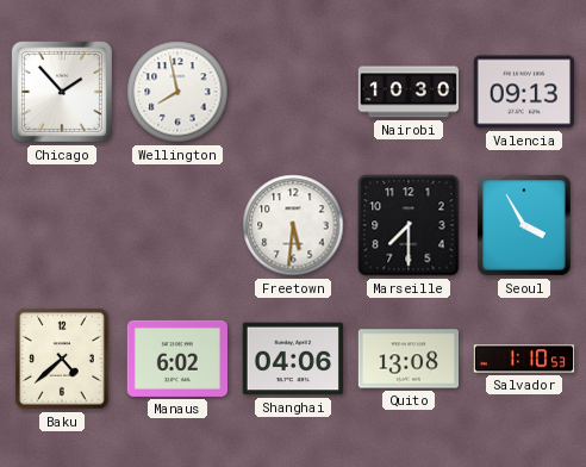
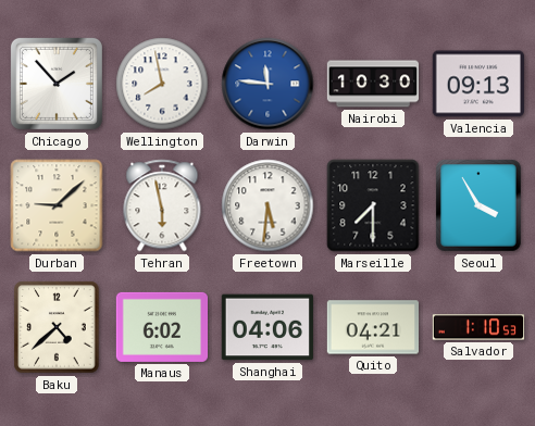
Darwin: none -> 11:46 (267, 84)
Durban: none -> 9:08 (57, 205)
Tehran: none -> 5:58 (162, 205)
Quito: 13:08 -> 04:21 (372, 327)
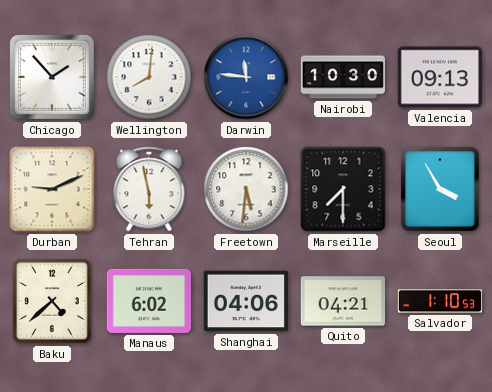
Wellington: 7:58 -> 8:01 (149, 77)
Durban: 9:08 -> 9:11 (52, 189)
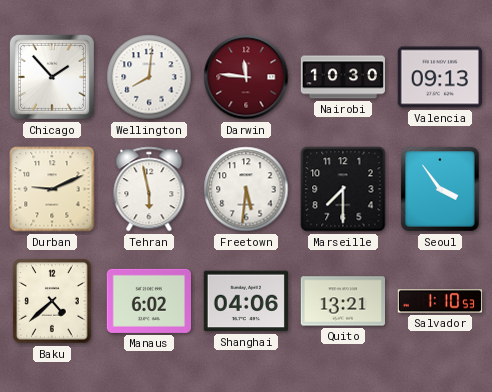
Darwin dial: blue -> burgundy (246, 77)
Seoul: 3:55 -> 3:54 (440, 189)
Quito: 04:21 -> 13:21 (342, 301)
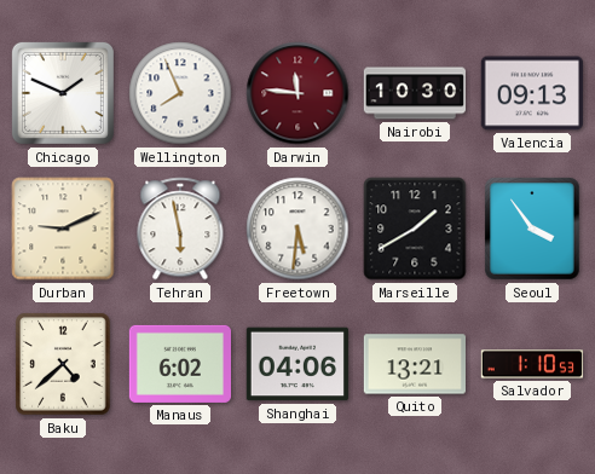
Chicago: 1:53 -> 1:49 (63, 93)
Wellington: 8:01 -> 7:56 (180, 93)
Marseille: 7:30 -> 1:40 (415, 229)
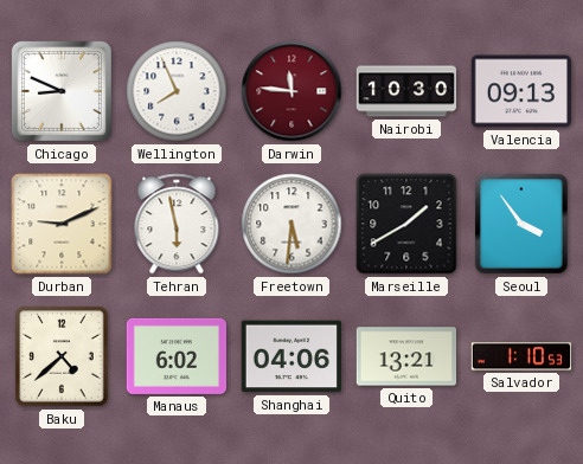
Chicago: 1:49 -> 8:49 (62, 91)
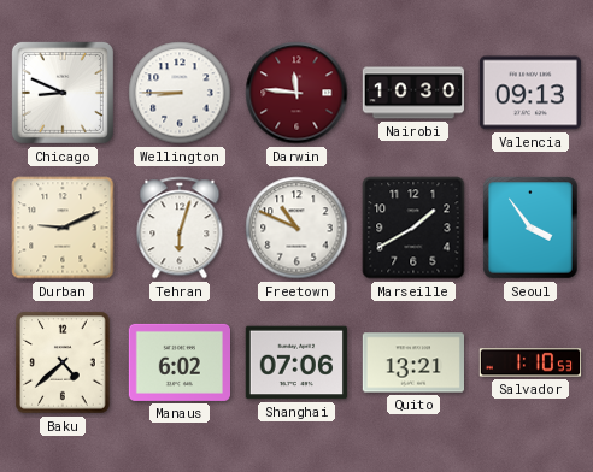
Wellington: 7:56 -> 8:45 (180, 93)
Tehran: 5:58 -> 6:03 (180, 228)
Freetown: 5:31 -> 10:49 (296, 228)
Shanghai: 04:06 -> 07:06 (295, 362)
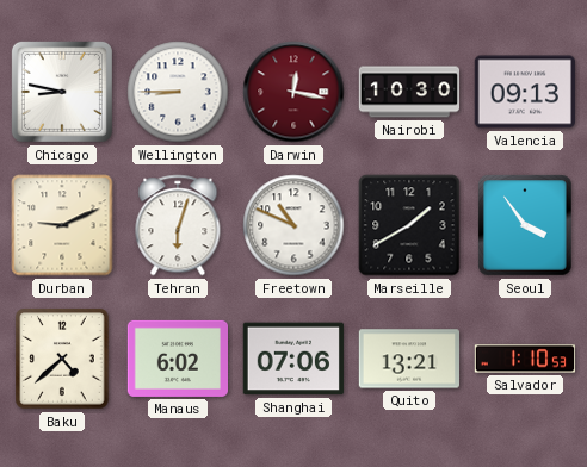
Chicago: 8:49 -> 8:47 (62, 92)
Darwin: 11:46 -> 12:17 (293, 92)
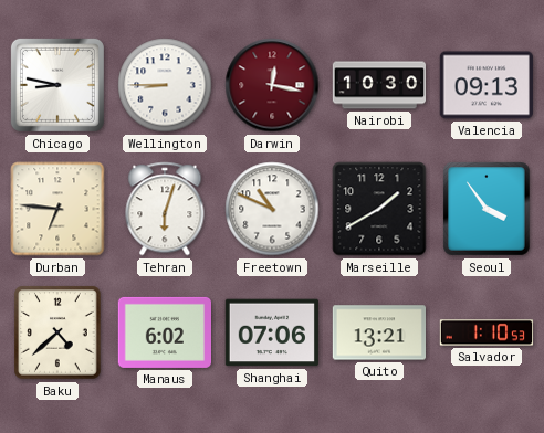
Durban: 9:11 -> 6:46 (57, 209)
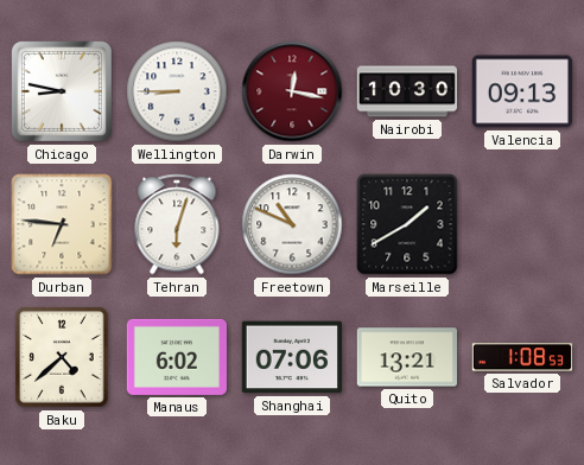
Seoul: 3:54 -> none (487, 209)
Salvador: 1:10 -> 1:08 (522, 357)
